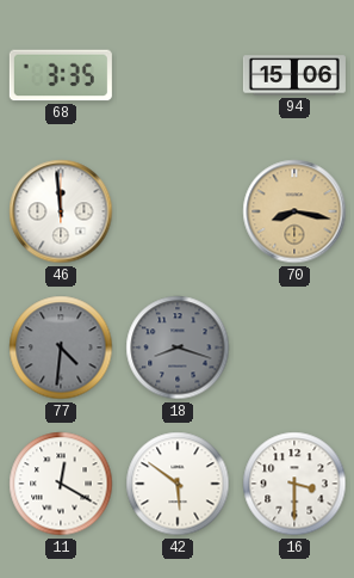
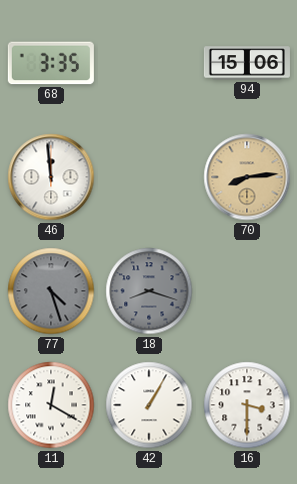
70: 8:17 -> 8:14 (247, 177)
77: 4:31 -> 4:27 (51, 291)
42: 5:51 -> 1:05 (149, 405)
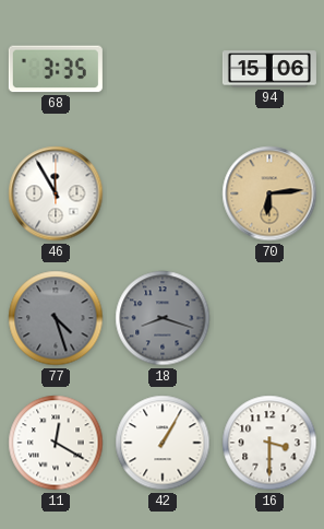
46: 11:59 -> 11:55 (56, 193)
70: 8:14 -> 6:14 (269, 193)
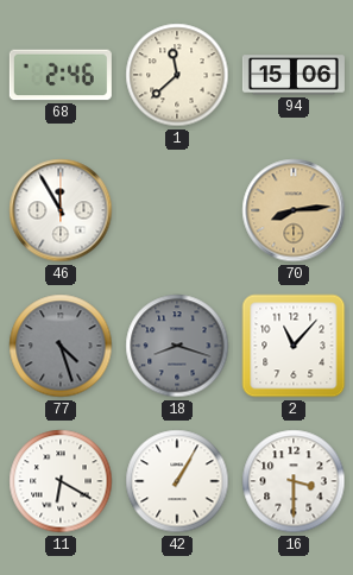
68: 3:35 -> 2:46 (61, 75)
1: none -> 11:38 (177, 75)
70: 6:14 -> 8:14 (294, 210)
2: none -> 11:07 (294, 346)
11: 12:20 -> 6:20 (61, 481)
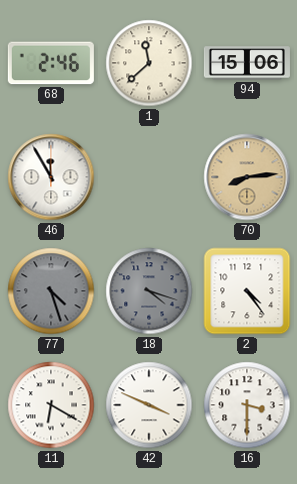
18: 8:18 -> 4:18 (149, 291)
2: 11:07 -> 4:24 (247, 291)
42: 1:05 -> 3:49 (149, 405)
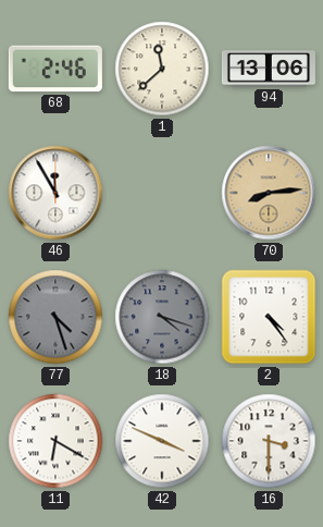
94: 15:06 -> 13:06 (269, 69)
